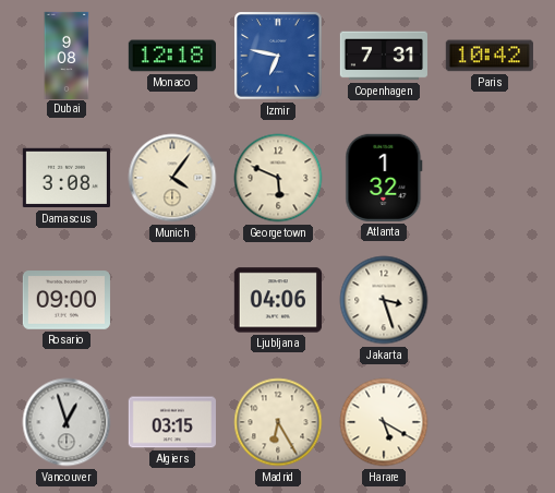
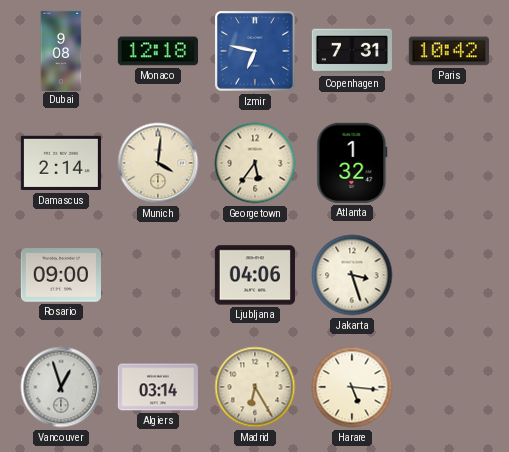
Damascus: 3:08 -> 2:14 (61, 163)
Munich: 4:06 -> 4:01 (158, 163)
Georgetown: 5:49 -> 5:36 (255, 163)
Algiers: 03:15 -> 03:14 (158, 387)
Harare: 5:20 -> 5:16 (352, 387)
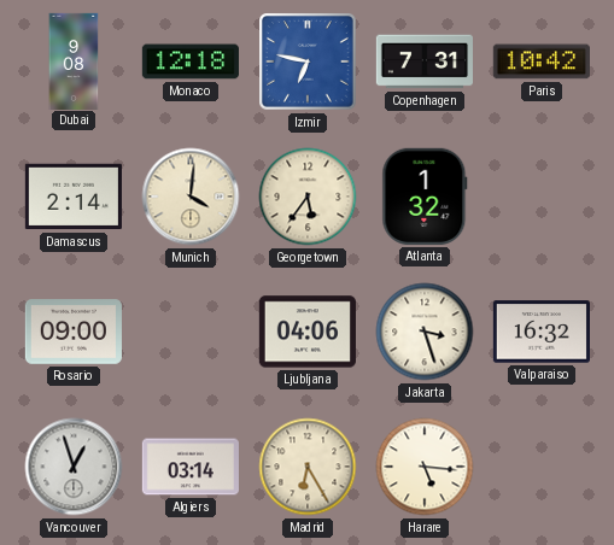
Valparaiso: none -> 16:32 (542, 332)
